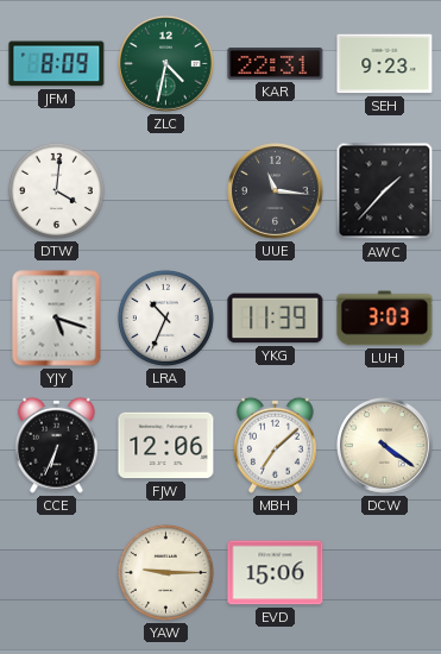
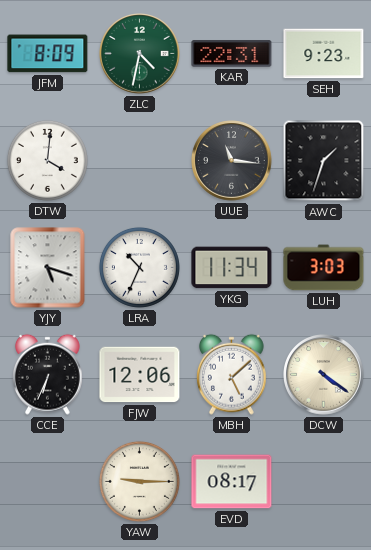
AWC: 1:37 -> 1:33 (324, 161)
YKG: 11:39 -> 11:34 (232, 268)
MBH: 7:08 -> 5:08 (232, 374)
EVD: 15:06 -> 08:17 (232, 482)
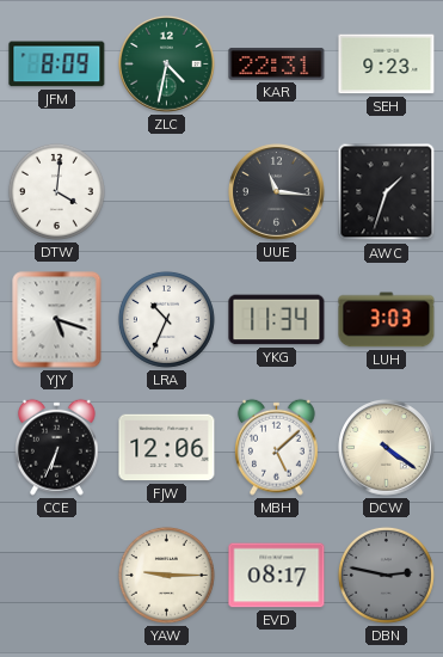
DBN: none -> 2:47 (386, 575)
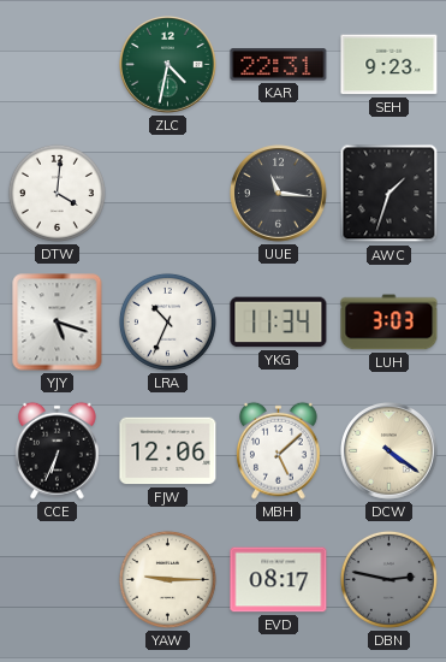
JFM: 8:09 -> none (57, 65)
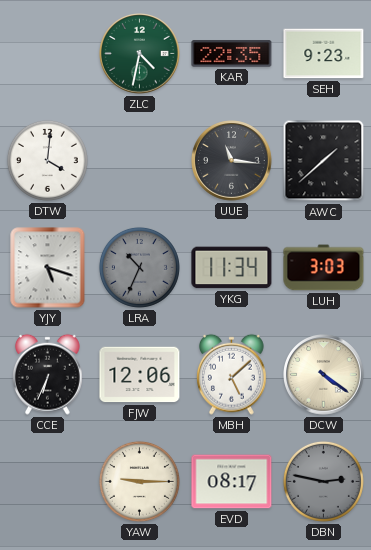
KAR: 22:31 -> 22:35 (232, 54)
AWC: 1:33 -> 1:38 (324, 161)
LRA dial: white -> grey (139, 267)
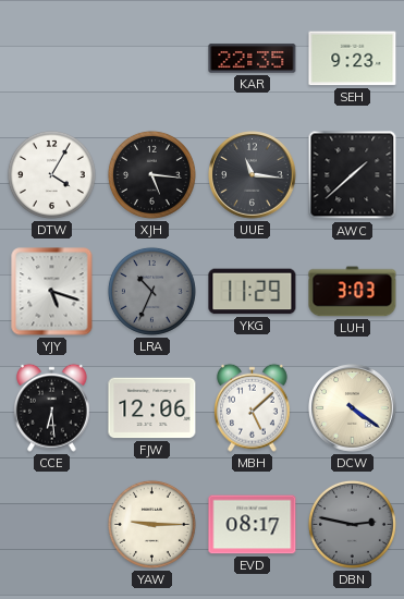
ZLC: 4:32 -> none (140, 54)
DTW: 4:01 -> 4:05 (51, 174)
XJH: none -> 5:16 (151, 174)
YKG: 11:34 -> 11:29 (253, 292)
CCE: 6:34 -> 6:29 (52, 407)
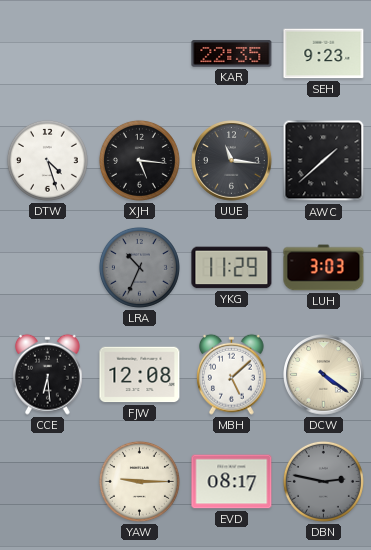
DTW: 4:05 -> 4:27 (47, 160)
YJY: 5:18 -> none (52, 292)
FJW: 12:06 -> 12:08 (140, 375)
